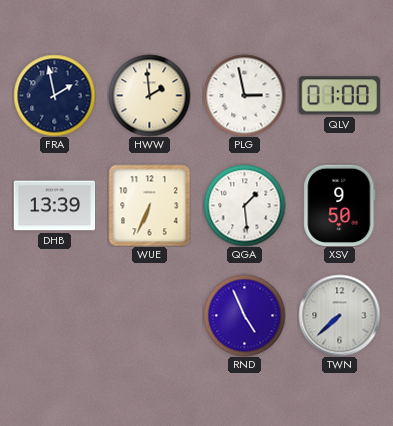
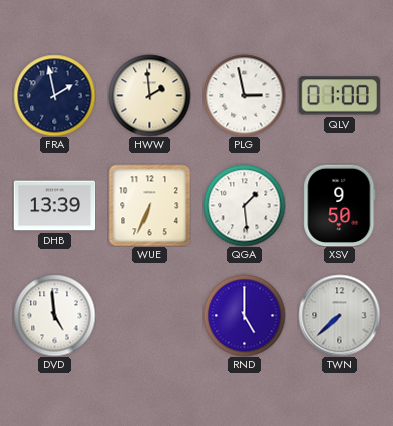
DVD: none -> 4:59 (54, 315)
RND: 4:56 -> 5:00 (244, 315)
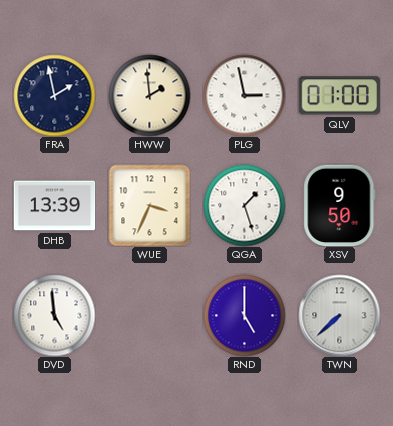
WUE: 6:34 -> 3:34 (149, 205)
QGA: 1:29 -> 1:27 (244, 205)
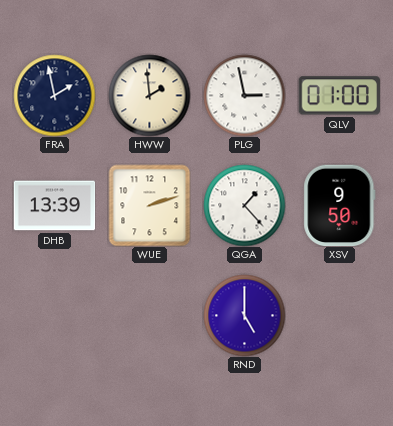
WUE: 3:34 -> 2:12 (149, 205)
QGA: 1:27 -> 1:23 (244, 205)
DVD: 4:59 -> none (54, 315)
TWN: 7:38 -> none (339, 315)
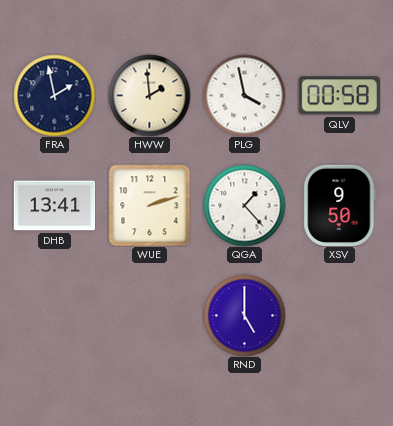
PLG: 2:58 -> 3:58 (244, 95)
QLV: 01:00 -> 00:58 (339, 96)
DHB: 13:39 -> 13:41 (54, 206)
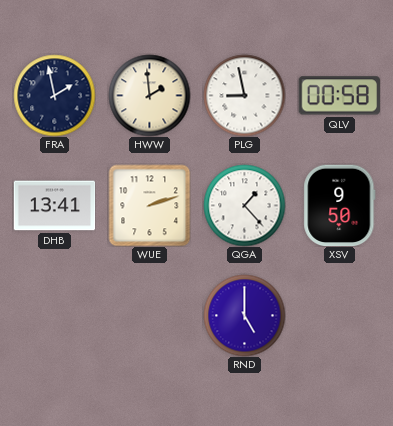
PLG: 3:58 -> 8:58 (244, 95)
